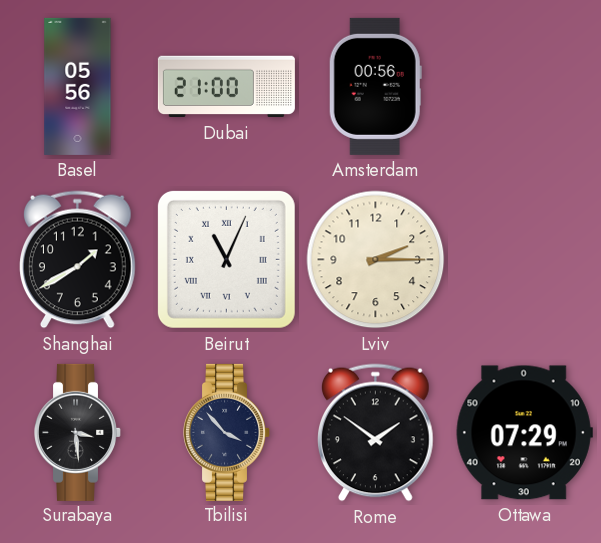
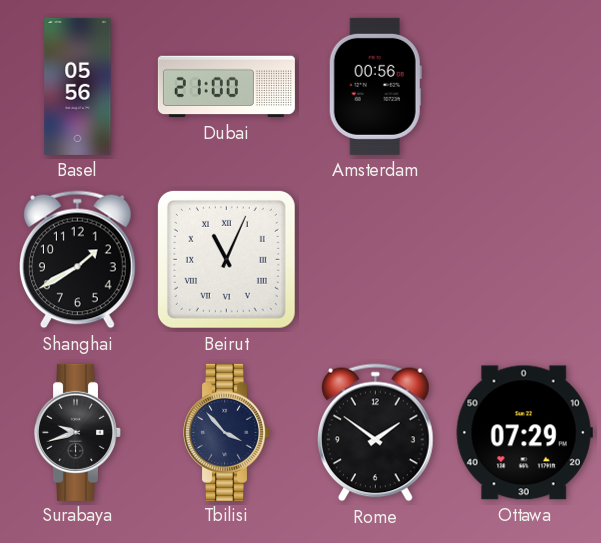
Lviv: 2:15 -> none (376, 260)
Surabaya: 3:29 -> 9:42 (78, 432)
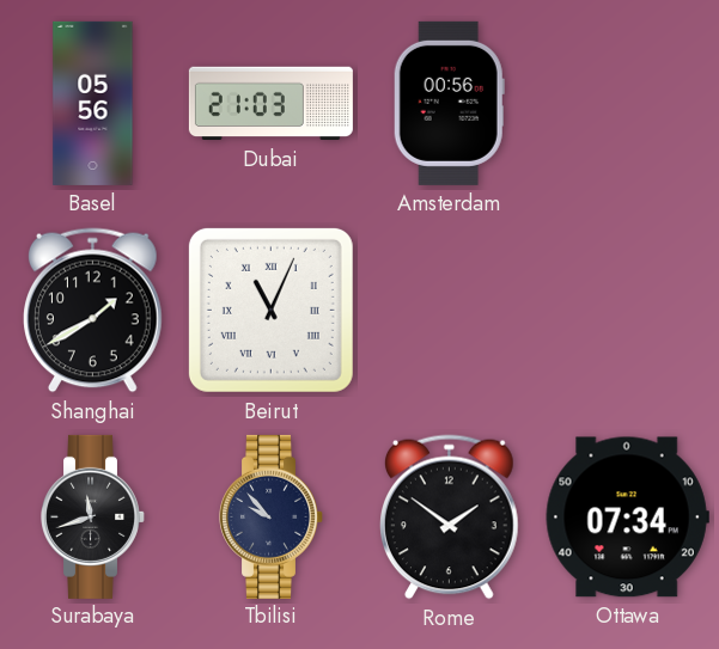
Dubai: 21:00 -> 21:03 (270, 104)
Surabaya: 9:42 -> 11:42 (93, 516)
Tbilisi: 3:53 -> 9:53 (272, 516)
Ottawa: 07:29 -> 07:34 (627, 518)
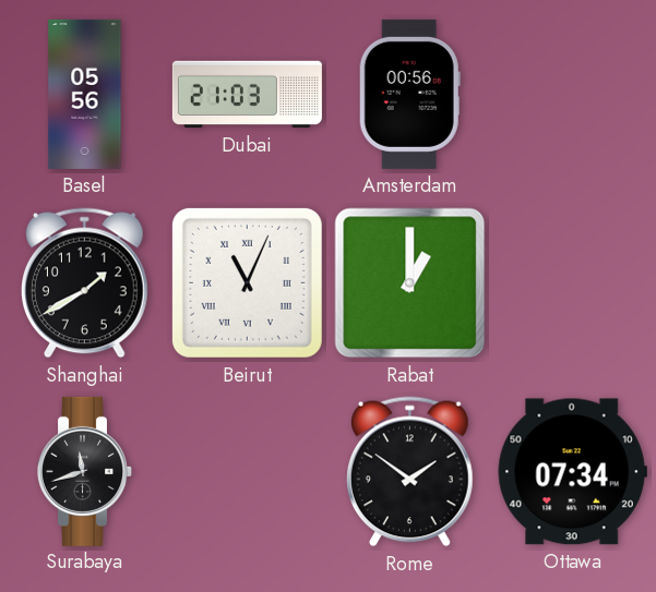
Rabat: none -> 1:00 (410, 283)
Tbilisi: 9:53 -> none (272, 516)
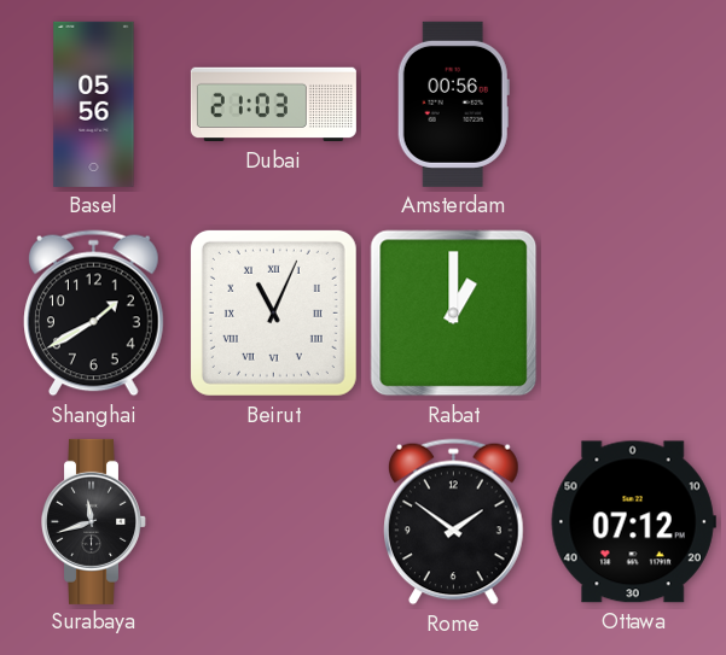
Ottawa: 07:34 -> 07:12 (633, 522)
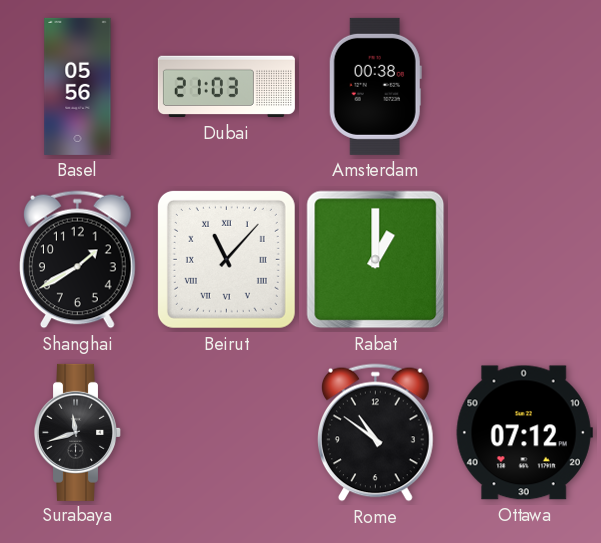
Amsterdam: 00:56 -> 00:38 (375, 86)
Beirut: 11:04 -> 11:07 (226, 259)
Rome: 1:51 -> 10:51 (376, 433)
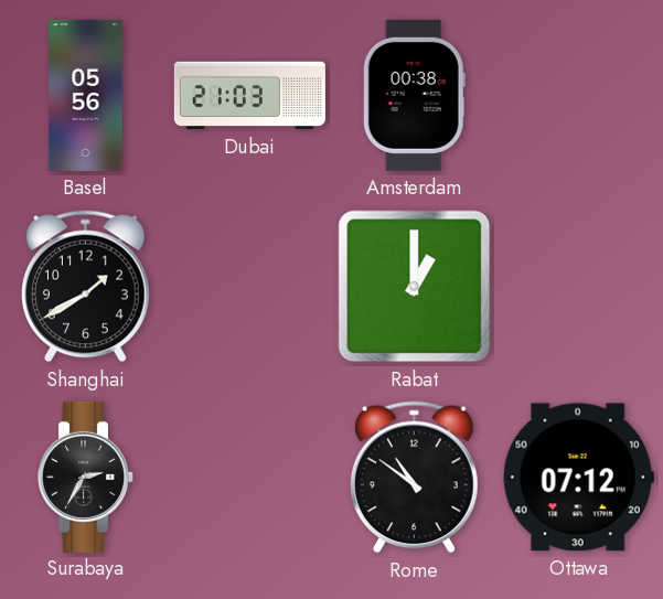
Beirut: 11:07 -> none (226, 259)
Surabaya: 11:42 -> 2:35 (86, 477)
